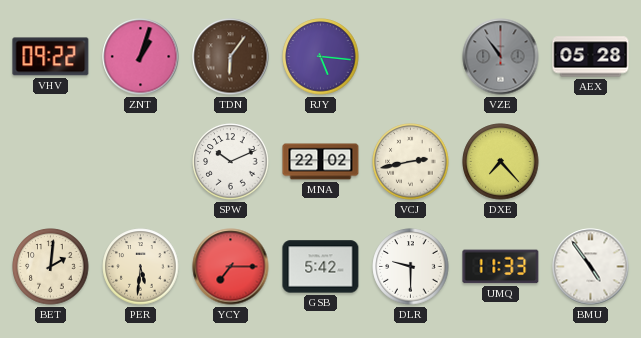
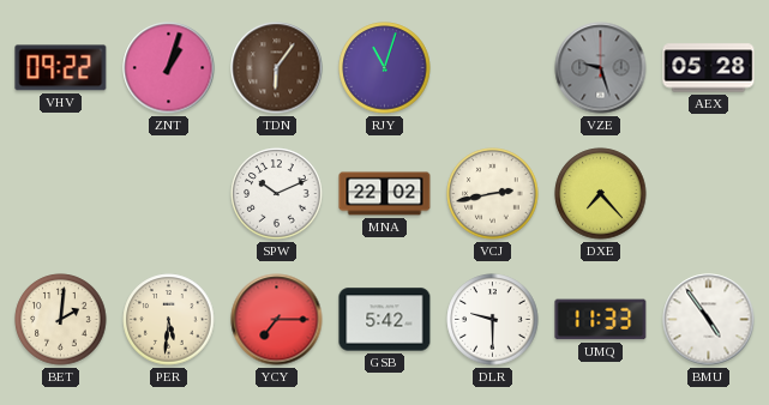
RJY: 5:16 -> 11:03 (385, 68)
VZE: 10:54 -> 9:27 (601, 68)
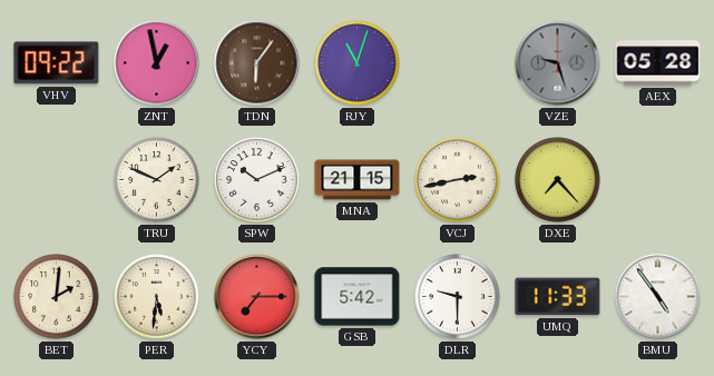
ZNT: 1:03 -> 12:58 (157, 63)
TRU: none -> 1:49 (157, 180)
MNA: 22:02 -> 21:15 (358, 180)
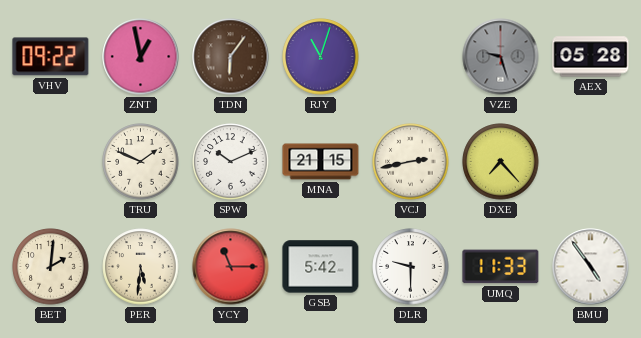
YCY: 7:15 -> 11:15 (231, 267)
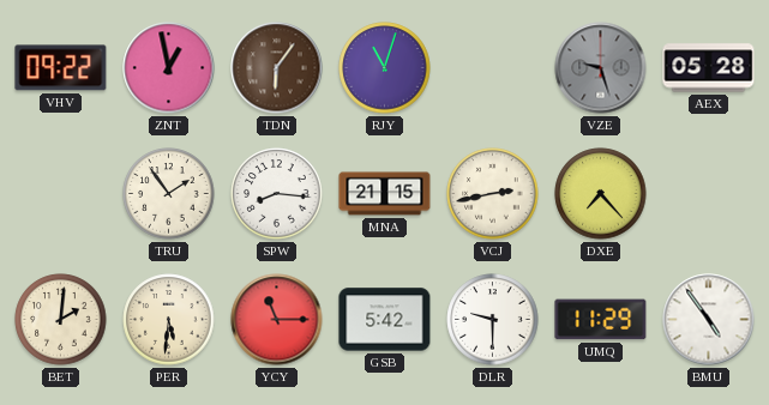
TRU: 1:49 -> 1:54 (169, 194)
SPW: 10:11 -> 8:16 (277, 194)
UMQ: 11:33 -> 11:29 (601, 320)
